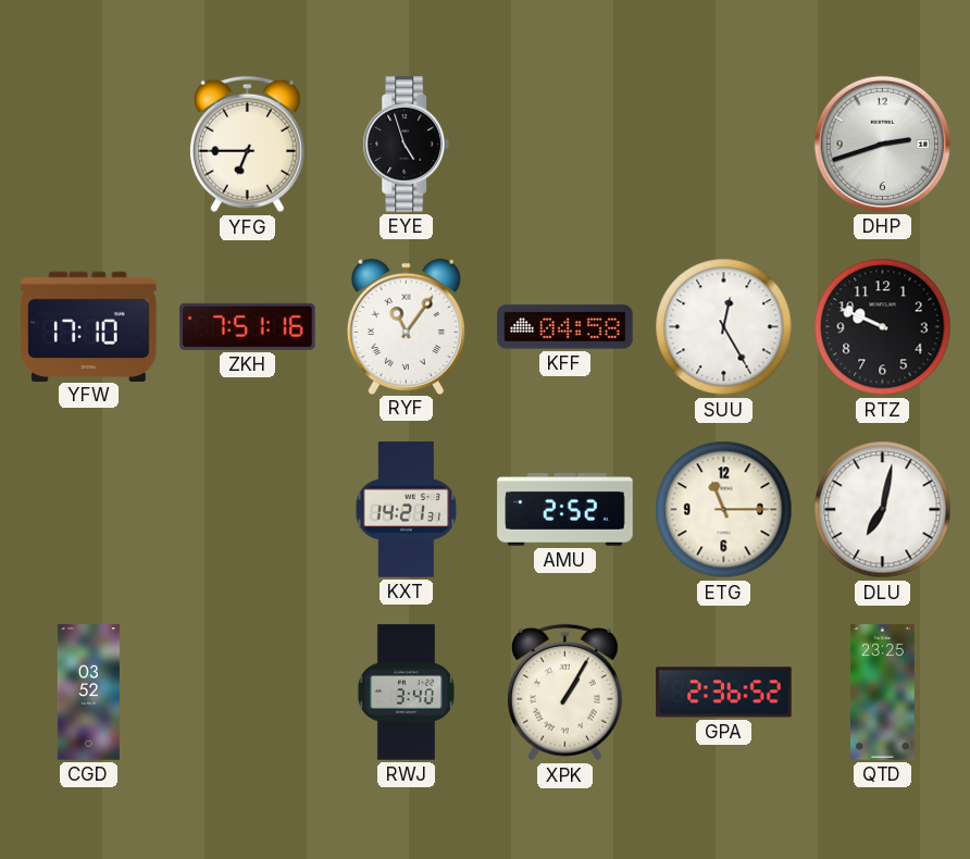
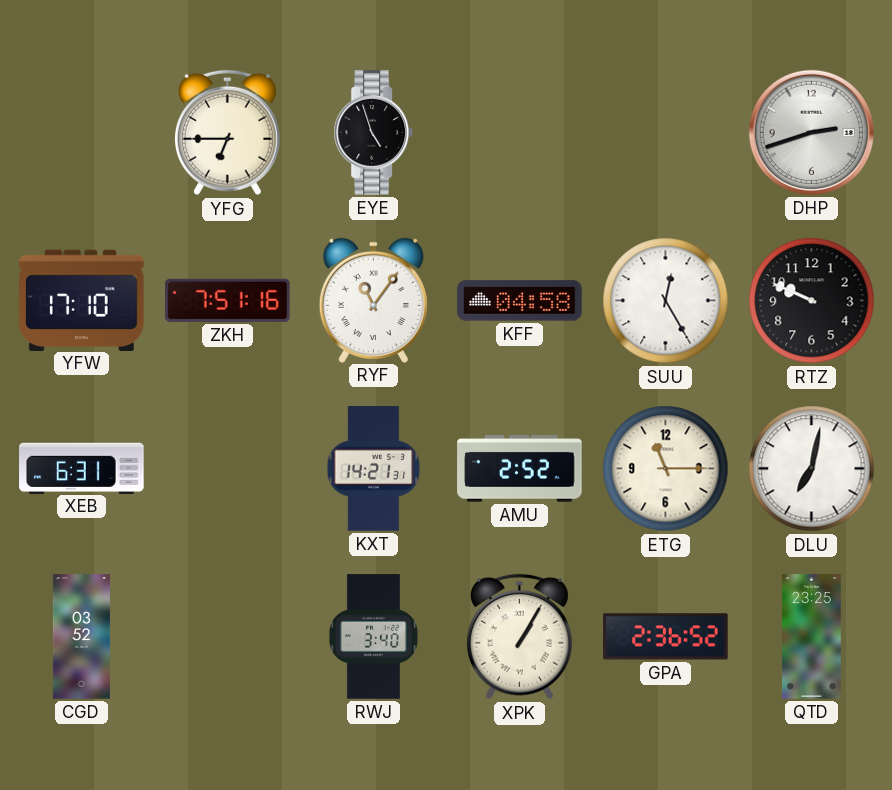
XEB: none -> 6:31 (82, 468)
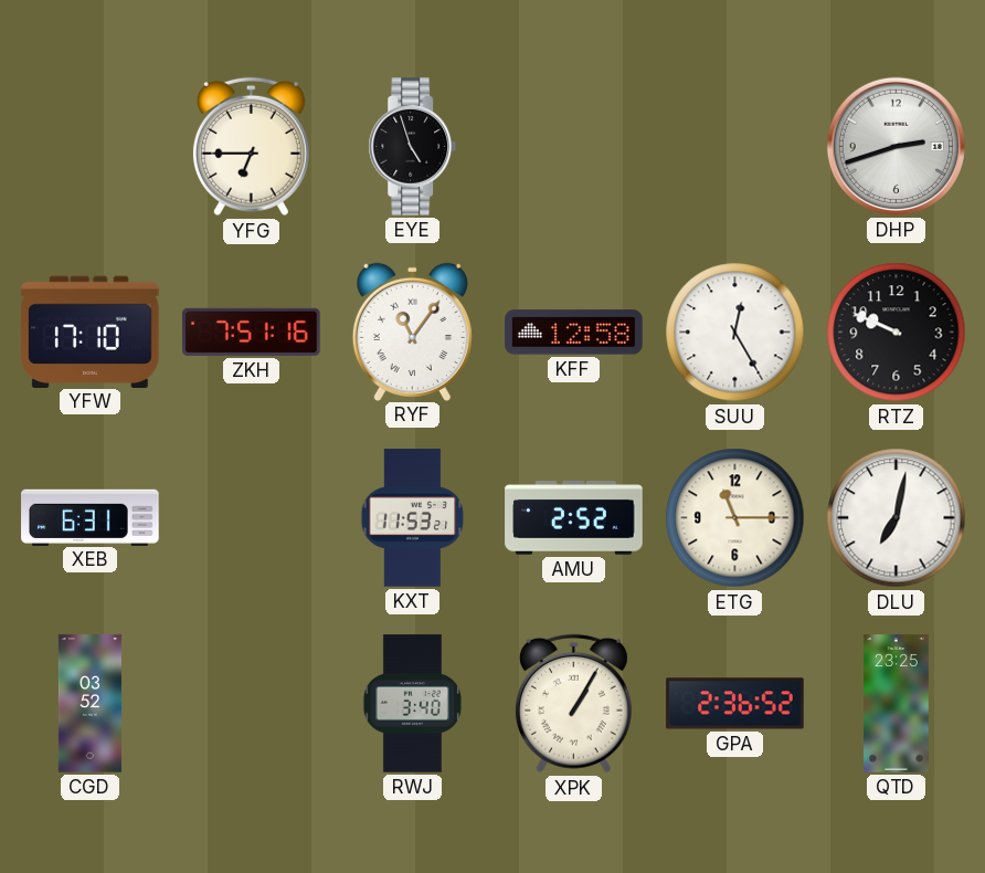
KFF: 04:58 -> 12:58 (574, 333)
KXT: 14:21 -> 11:53 (413, 518)
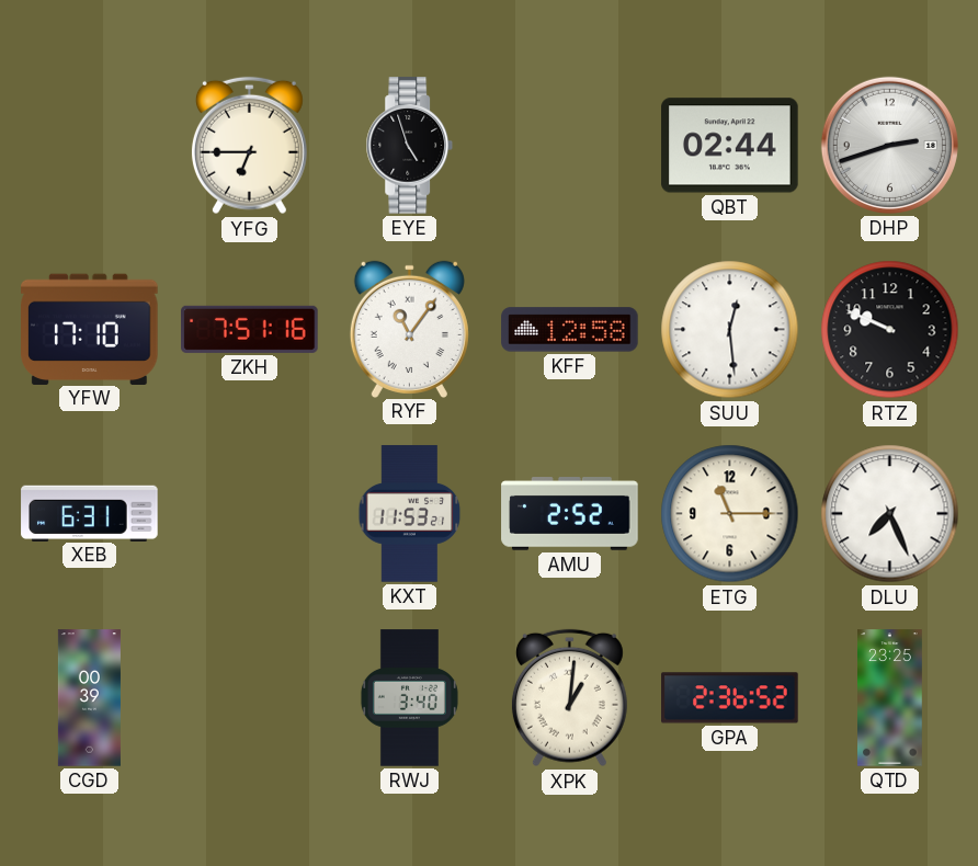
QBT: none -> 02:44 (730, 146)
SUU: 12:25 -> 12:29 (730, 330)
DLU: 7:02 -> 7:26 (890, 514)
CGD: 03:52 -> 00:39 (89, 698)
XPK: 1:05 -> 1:01 (569, 698)
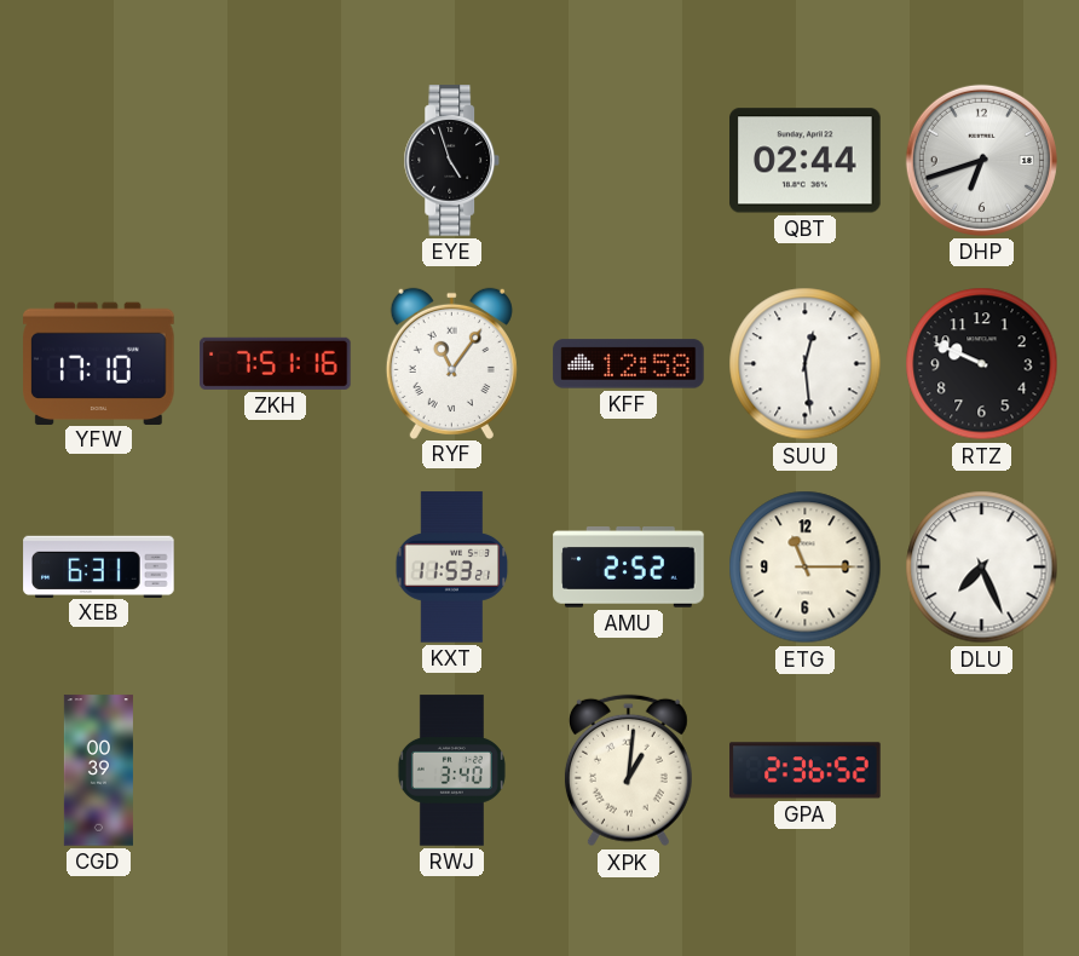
YFG: 6:45 -> none (249, 146)
DHP: 2:42 -> 6:42 (981, 160)
QTD: 23:25 -> none (890, 698)
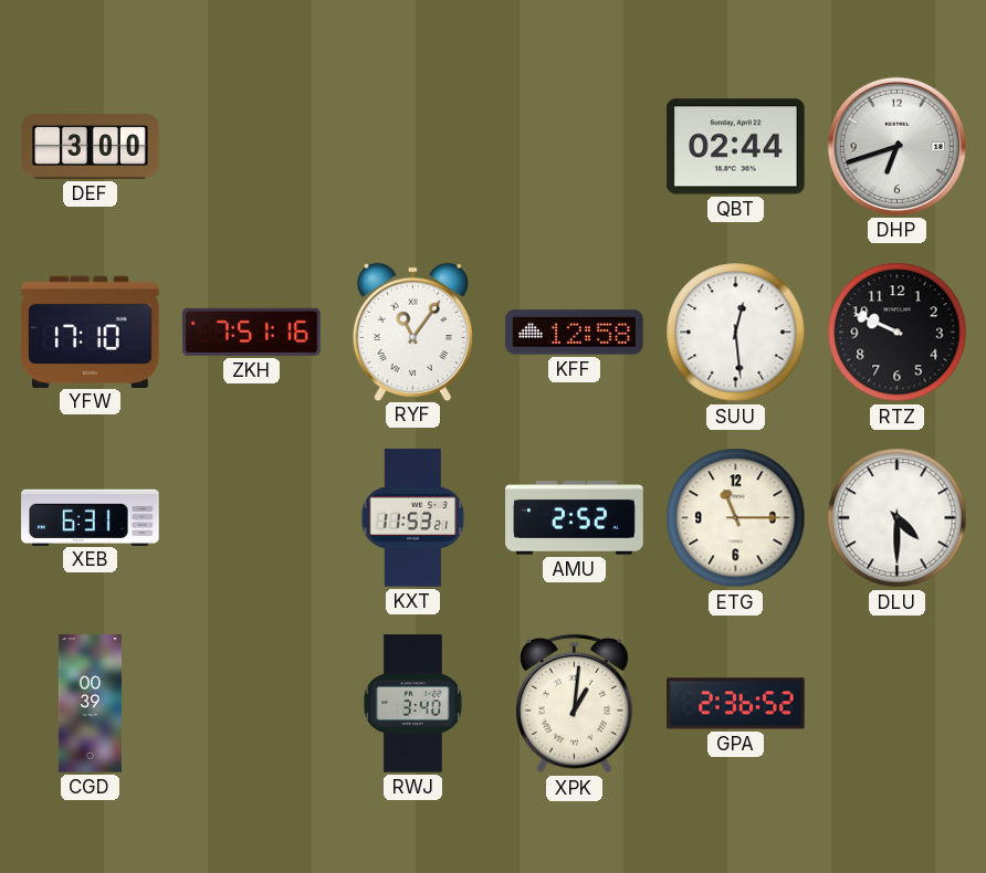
DEF: none -> 3:00 (91, 147)
EYE: 4:57 -> none (452, 161)
DLU: 7:26 -> 4:30 (898, 518)
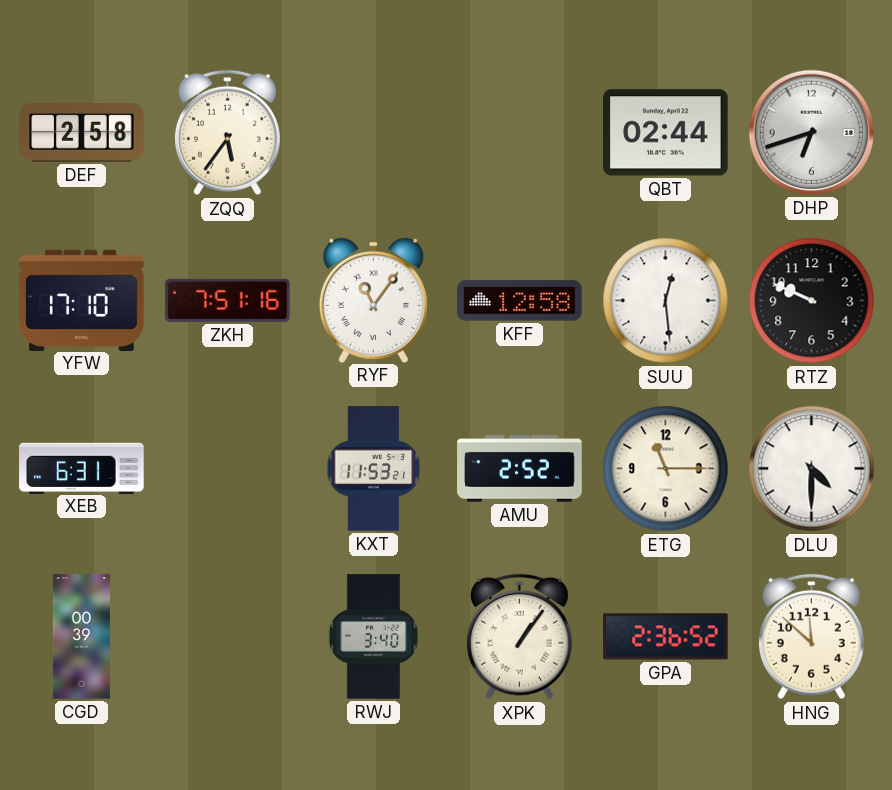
DEF: 3:00 -> 2:58 (82, 133)
ZQQ: none -> 5:36 (227, 133)
XPK: 1:01 -> 1:06 (519, 637)
HNG: none -> 11:52 (811, 637)
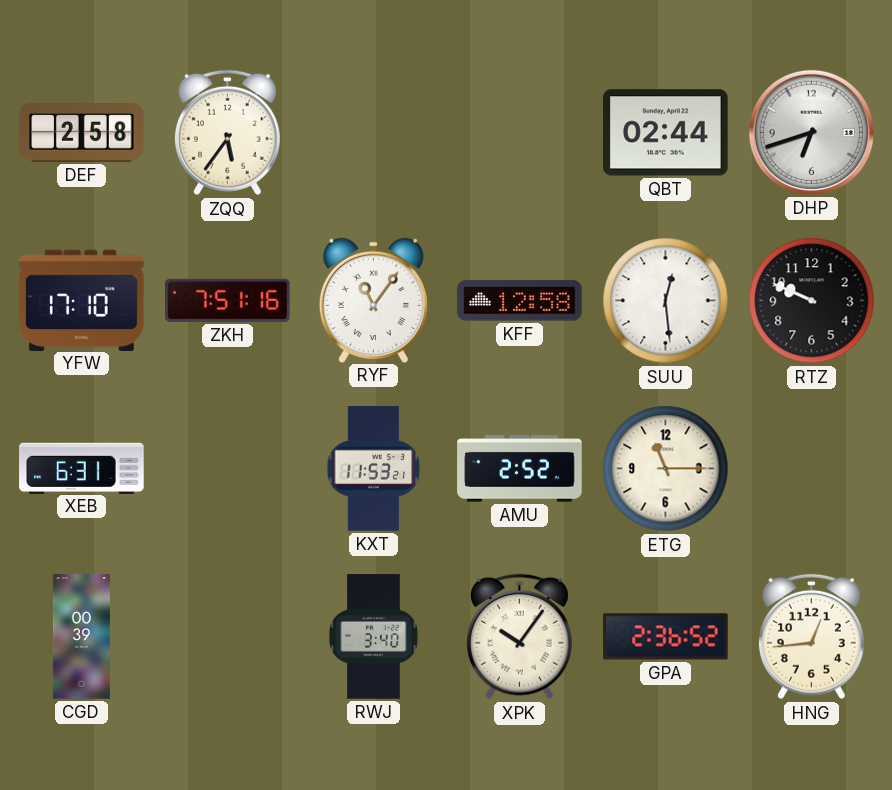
DLU: 4:30 -> none (812, 469)
XPK: 1:06 -> 10:06 (519, 637)
HNG: 11:52 -> 12:44 (811, 637)
